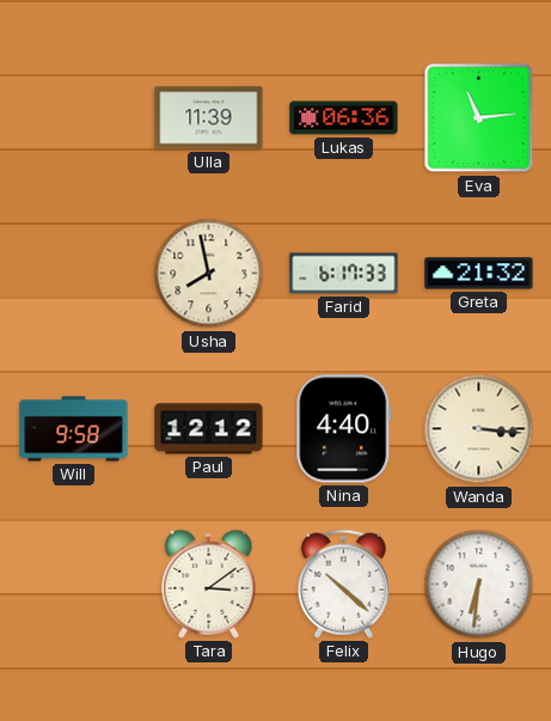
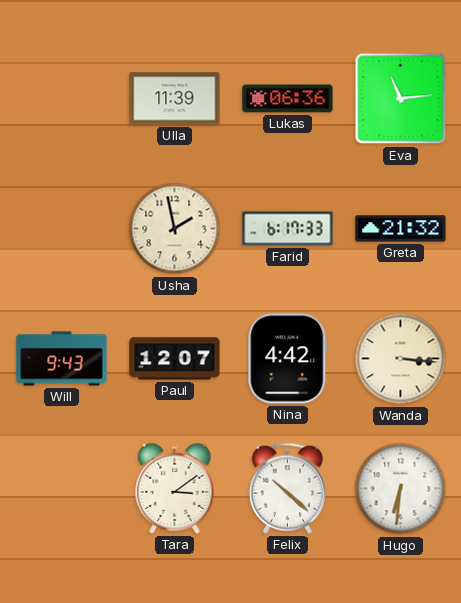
Usha: 7:58 -> 1:58 (175, 229)
Will: 9:58 -> 9:43 (62, 359)
Paul: 12:12 -> 12:07 (175, 359)
Nina: 4:40 -> 4:42 (288, 359)
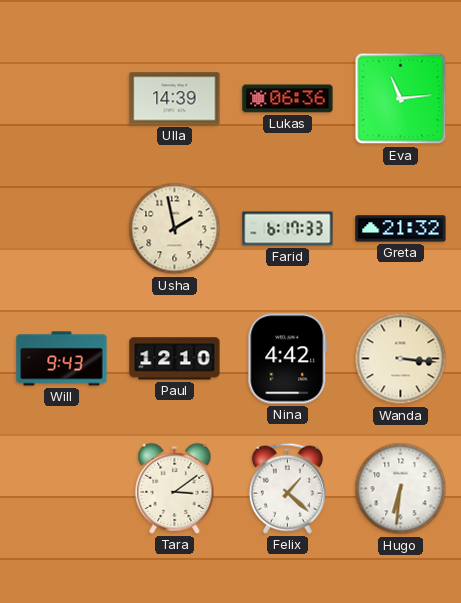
Ulla: 11:39 -> 14:39 (175, 99)
Paul: 12:07 -> 12:10 (175, 359)
Felix: 10:22 -> 1:22 (287, 488)
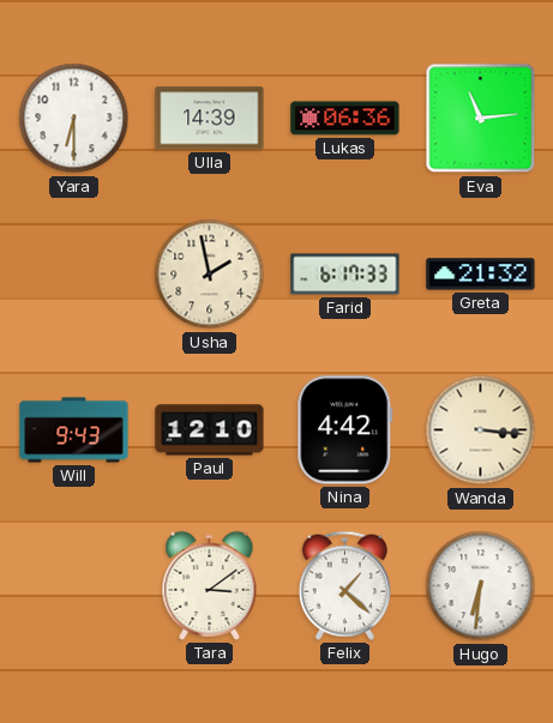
Yara: none -> 6:30 (74, 119)
